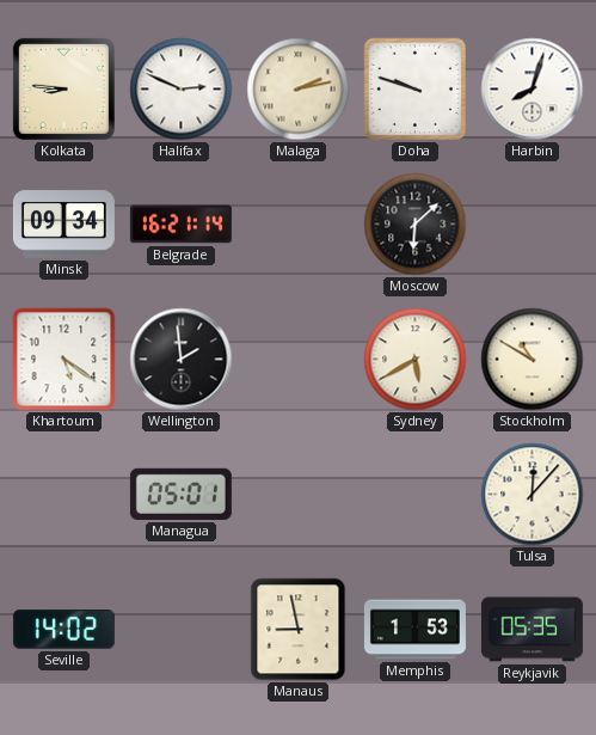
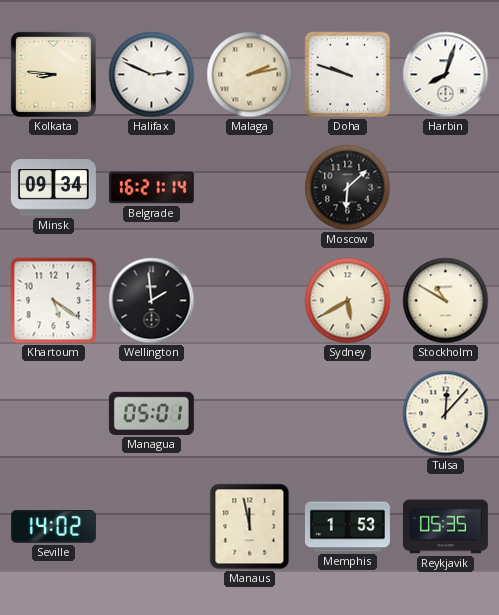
Manaus: 8:58 -> 11:58 (250, 527)
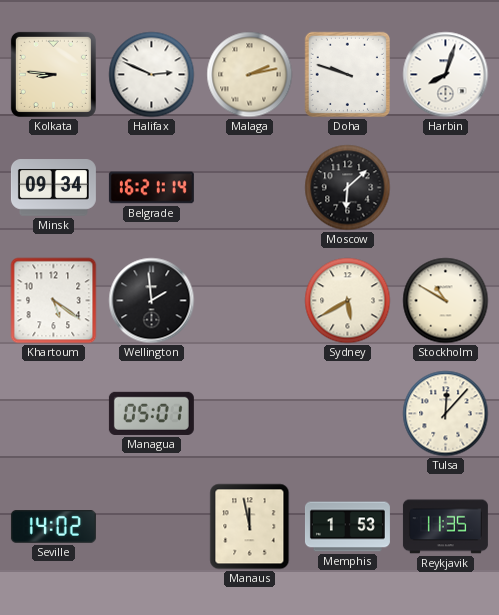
Reykjavik: 05:35 -> 11:35 (445, 527)
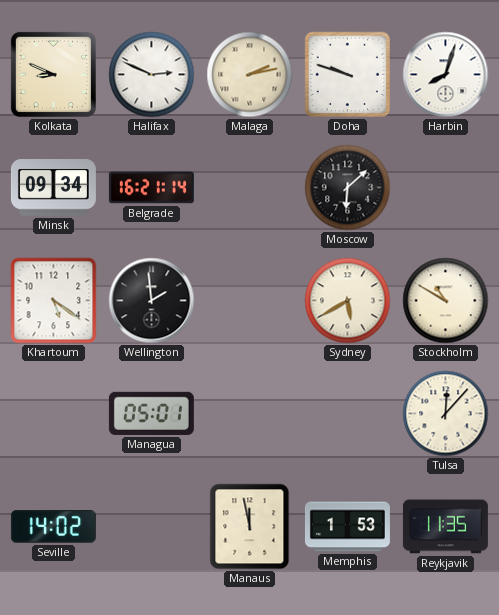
Kolkata: 8:46 -> 8:49 (53, 74)
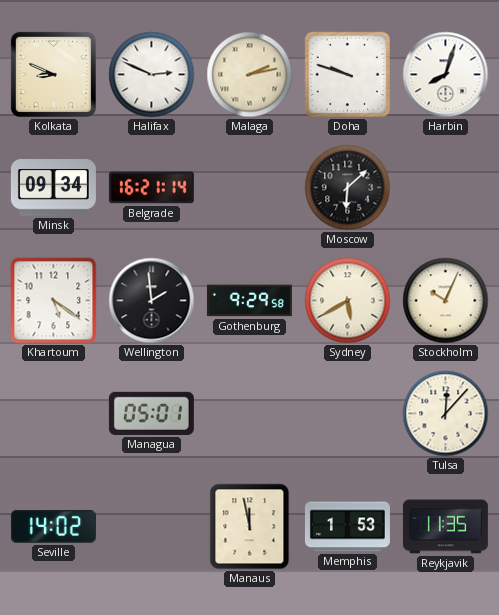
Gothenburg: none -> 9:29 (249, 301)
Stockholm: 10:50 -> 10:04 (446, 301)
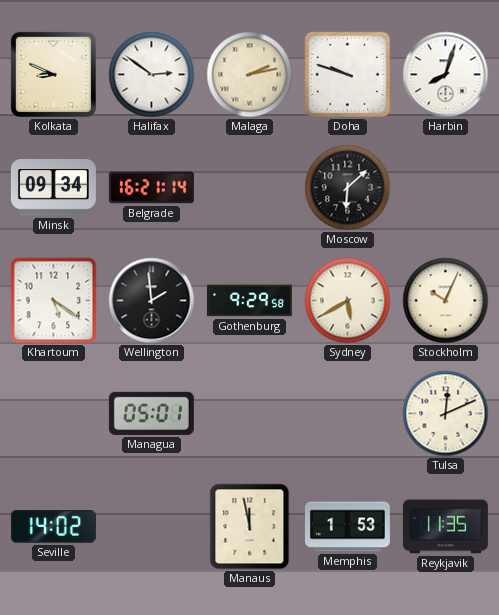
Halifax: 2:49 -> 2:51 (152, 75)
Tulsa: 12:07 -> 12:11 (446, 414)
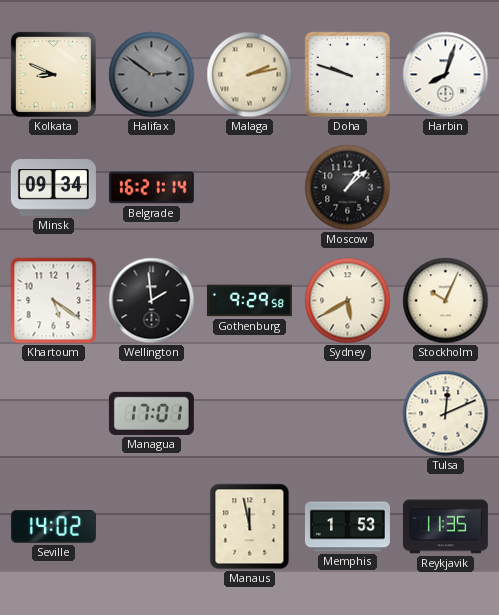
Halifax dial: white -> grey (152, 75)
Moscow: 6:08 -> 1:08 (348, 188)
Managua: 05:01 -> 17:01 (151, 413)
